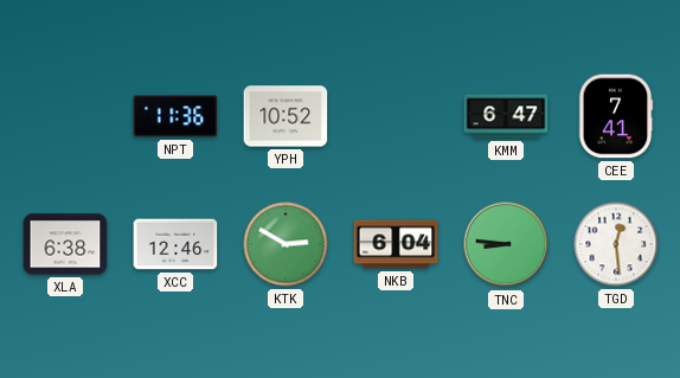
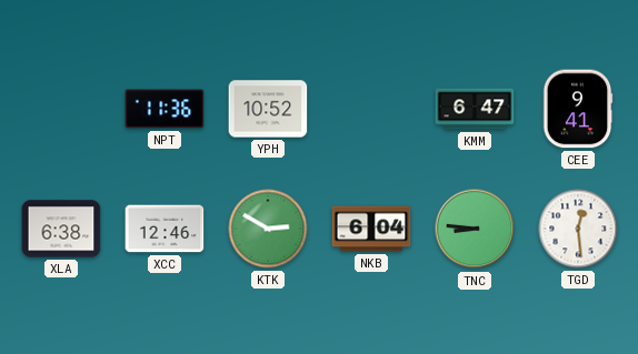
CEE: 7:41 -> 9:41 (578, 109)
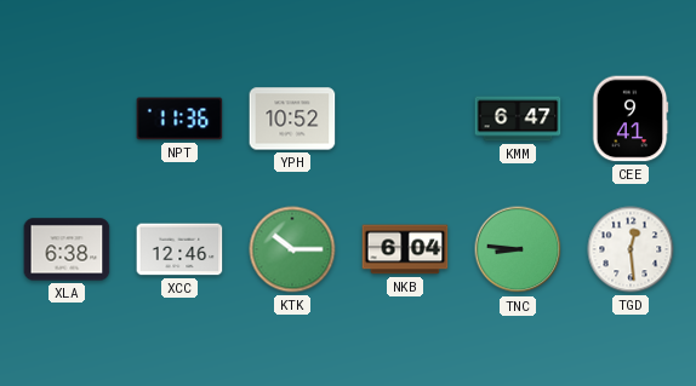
KTK: 2:50 -> 10:15 (292, 249)
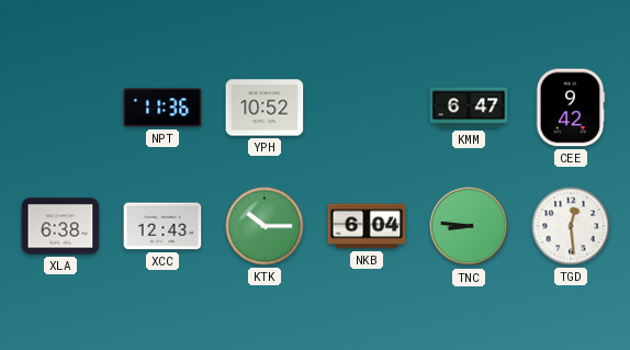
CEE: 9:41 -> 9:42 (571, 108)
XCC: 12:46 -> 12:43 (162, 226)
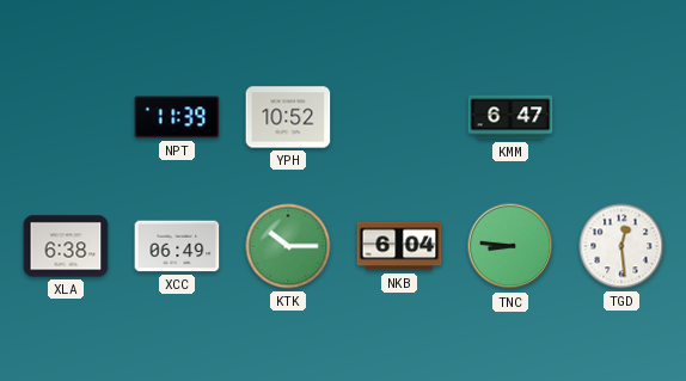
NPT: 11:36 -> 11:39 (177, 117)
CEE: 9:42 -> none (571, 108)
XCC: 12:43 -> 06:49 (177, 246)
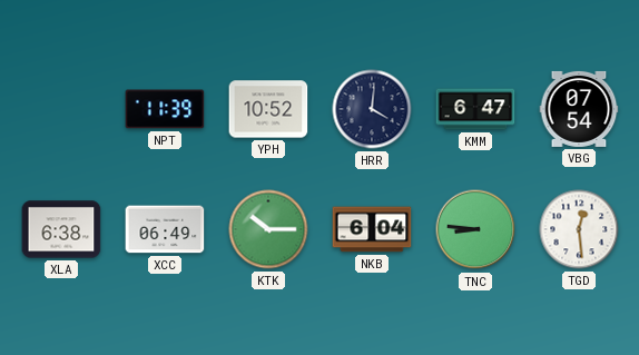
HRR: none -> 4:01 (372, 109)
VBG: none -> 07:54 (579, 109)
